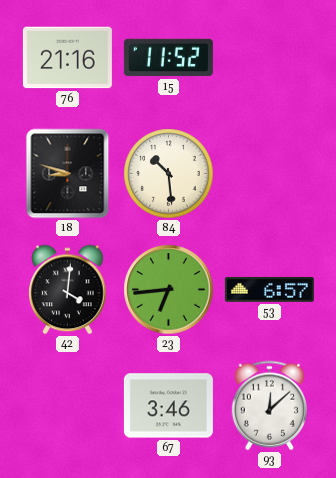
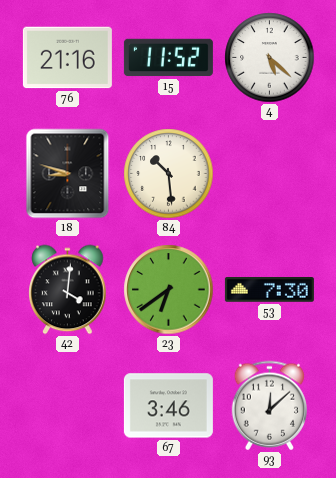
4: none -> 5:22 (270, 58)
23: 6:44 -> 6:39 (169, 290)
53: 6:57 -> 7:30 (269, 290)
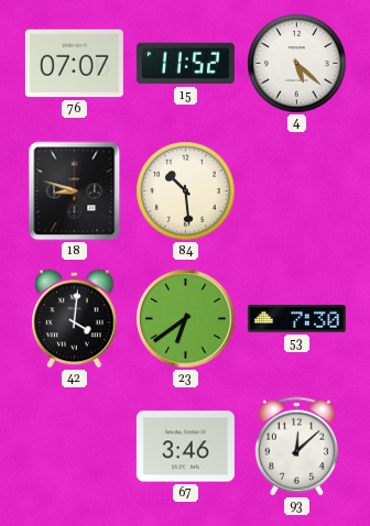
76: 21:16 -> 07:07 (74, 64)
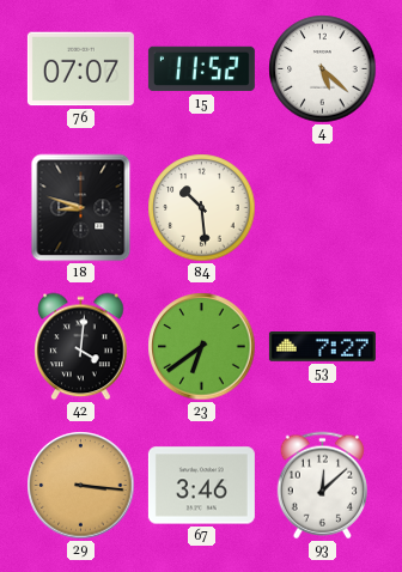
53: 7:30 -> 7:27 (322, 347)
29: none -> 3:16 (81, 486)
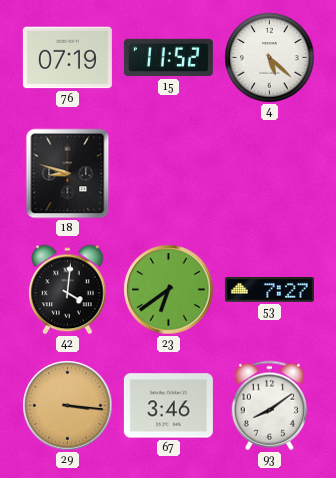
76: 07:07 -> 07:19 (67, 58)
84: 10:29 -> none (202, 208)
93: 12:08 -> 8:09 (269, 406)
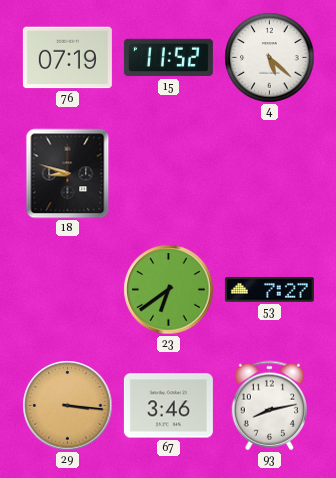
42: 4:01 -> none (68, 290)
93: 8:09 -> 8:13 (269, 406)
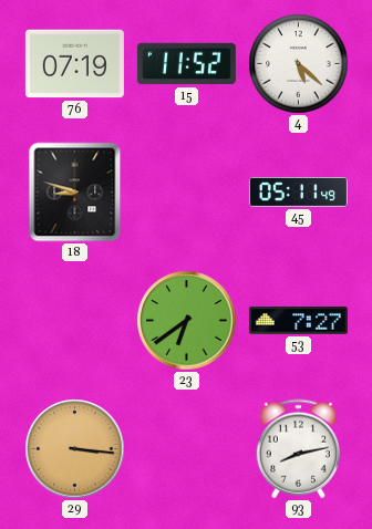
45: none -> 05:11 (298, 191)
67: 3:46 -> none (168, 406)
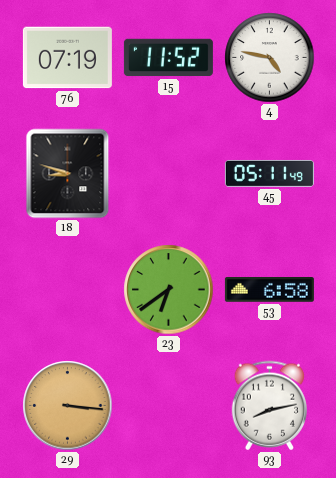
4: 5:22 -> 4:47 (270, 58)
53: 7:27 -> 6:58 (269, 290)
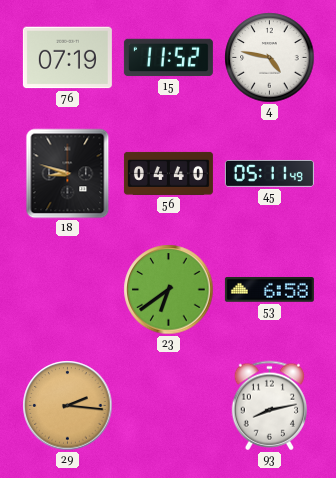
56: none -> 04:40 (168, 173)
29: 3:16 -> 2:16 (68, 406)
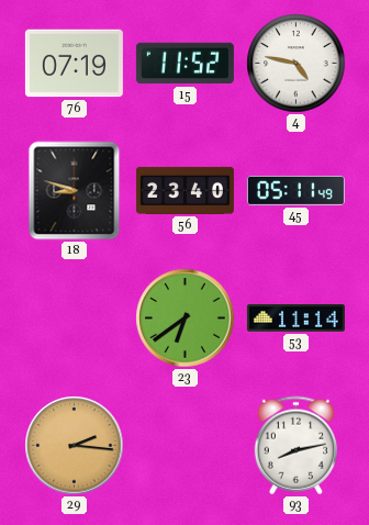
56: 04:40 -> 23:40 (185, 190)
53: 6:58 -> 11:14 (295, 319)
